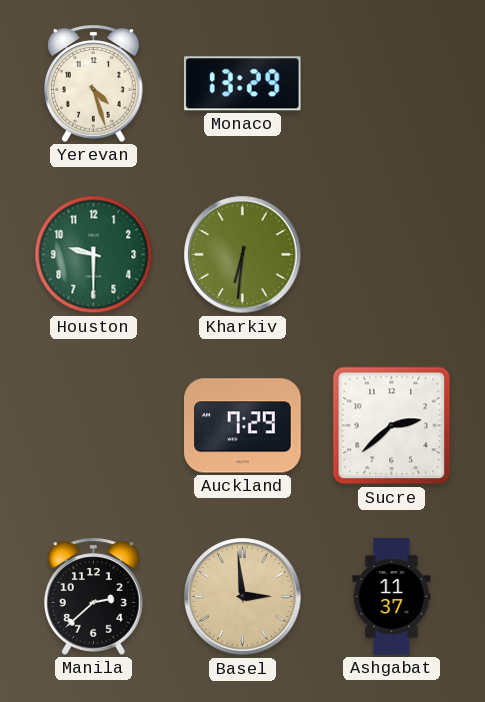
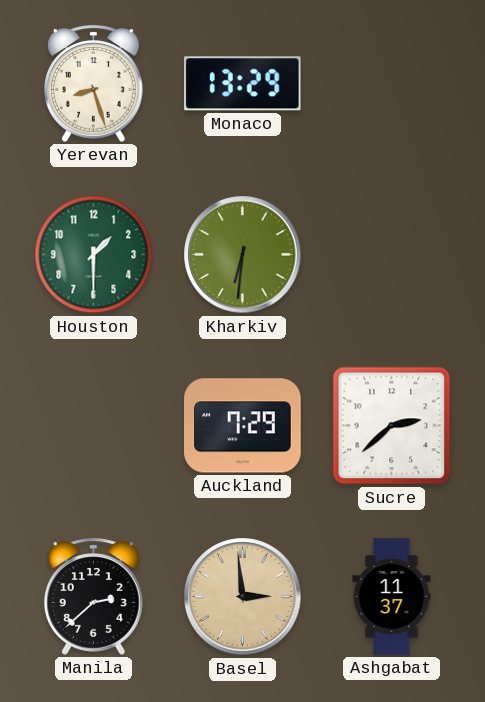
Yerevan: 4:27 -> 8:27 (94, 83)
Houston: 9:30 -> 1:30 (94, 255)
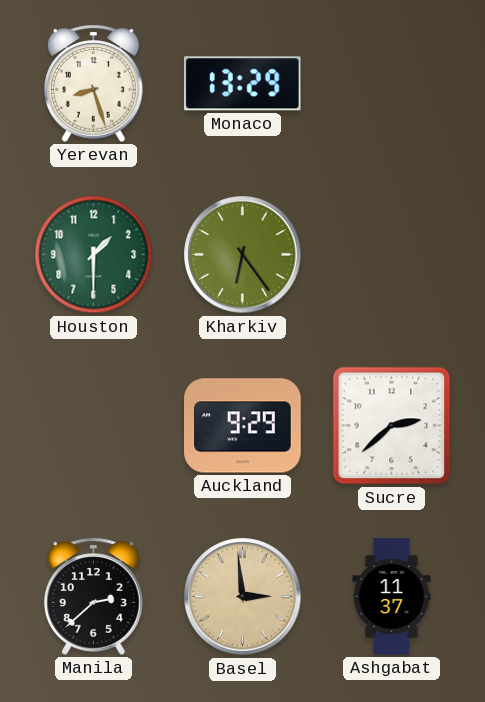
Kharkiv: 6:31 -> 6:24 (243, 255)
Auckland: 7:29 -> 9:29 (243, 426)
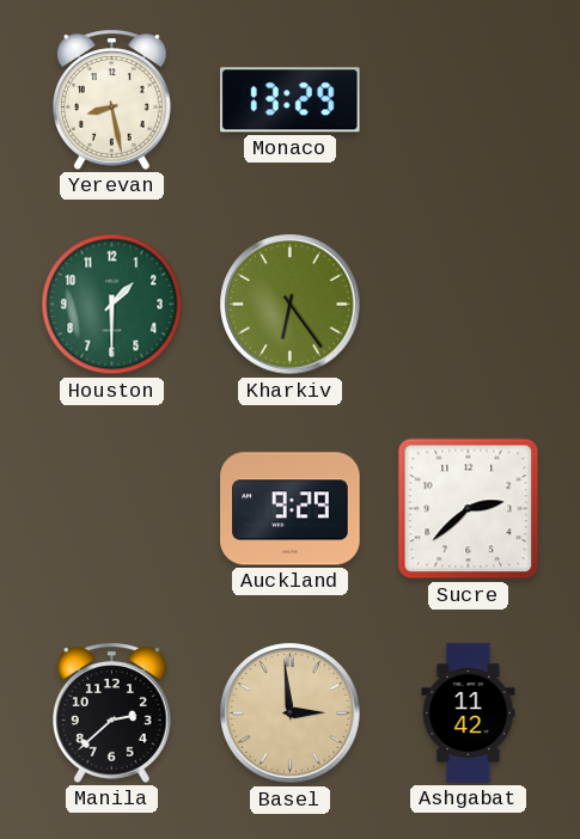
Yerevan: 8:27 -> 8:28 (112, 99)
Ashgabat: 11:37 -> 11:42 (469, 714)
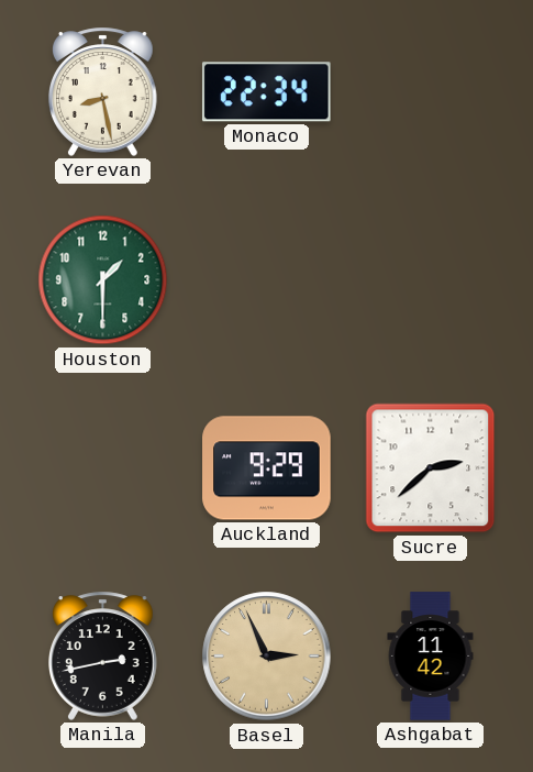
Monaco: 13:29 -> 22:34 (266, 92)
Kharkiv: 6:24 -> none (291, 305)
Manila: 2:38 -> 2:43 (103, 655)
Basel: 2:59 -> 2:56 (267, 657)
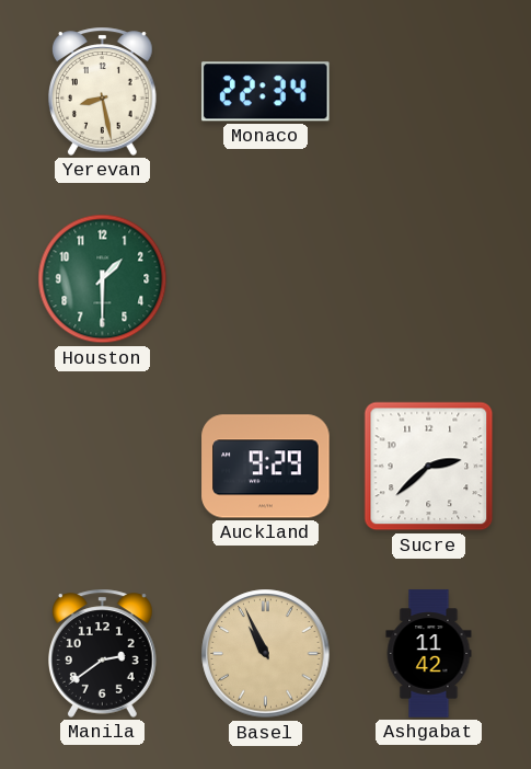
Manila: 2:43 -> 2:39 (103, 653)
Basel: 2:56 -> 10:56 (266, 654)
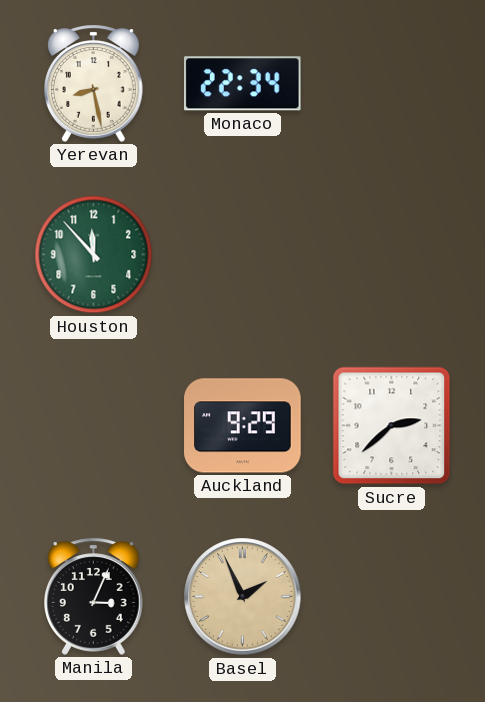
Houston: 1:30 -> 11:53 (94, 255)
Manila: 2:39 -> 3:04 (94, 596)
Basel: 10:56 -> 1:56 (243, 597)
Ashgabat: 11:42 -> none (429, 654)
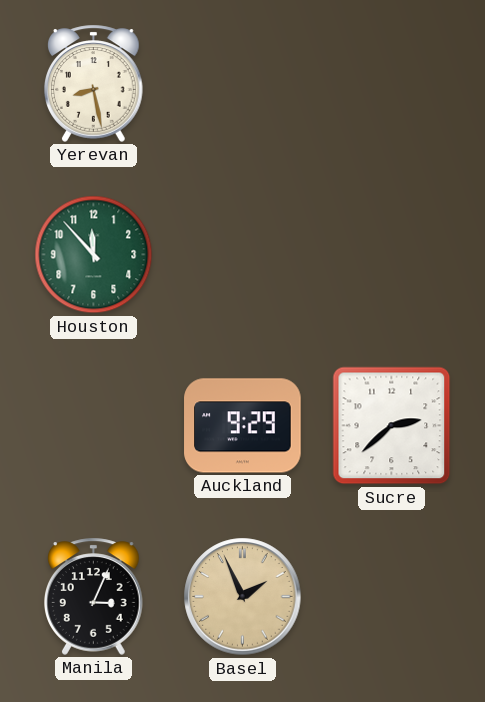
Monaco: 22:34 -> none (242, 84)
